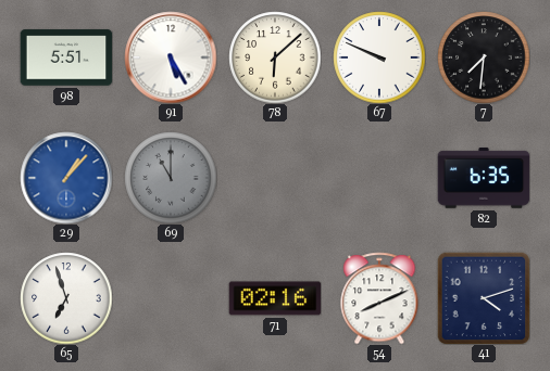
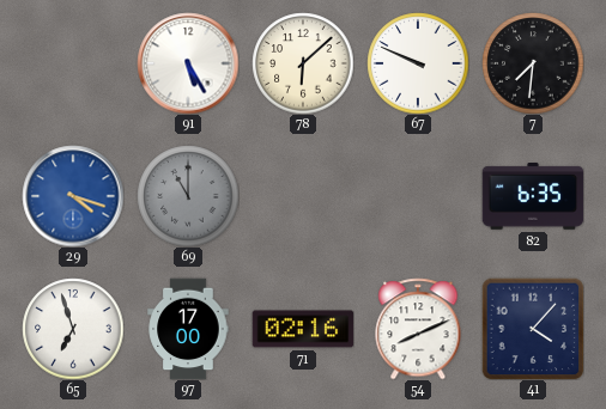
98: 5:51 -> none (66, 57)
29: 1:07 -> 4:18 (73, 196)
97: none -> 17:00 (188, 329)
41: 4:12 -> 4:07 (533, 329)
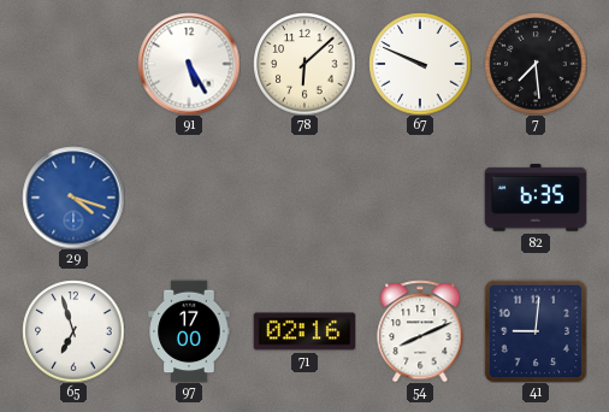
7: 7:31 -> 7:29 (536, 64)
69: 11:00 -> none (188, 196)
41: 4:07 -> 9:01 (536, 331)
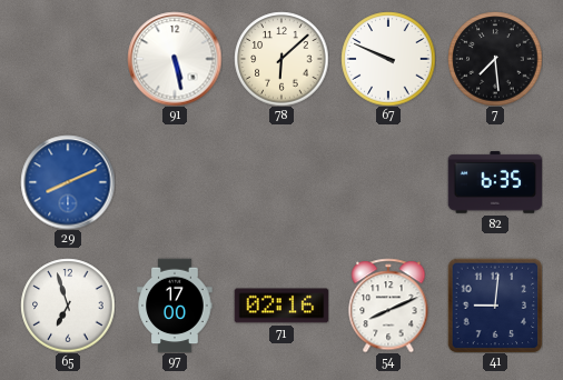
91: 5:25 -> 5:28 (175, 59)
29: 4:18 -> 8:11 (68, 182)
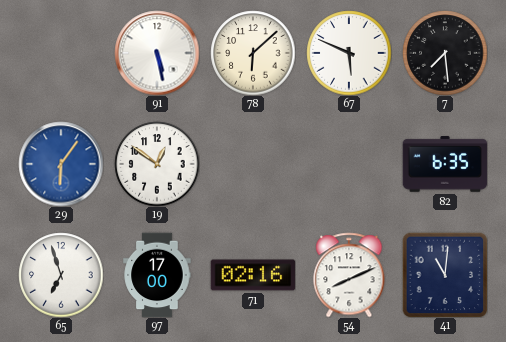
67: 9:49 -> 5:49 (349, 53)
29: 8:11 -> 6:06 (61, 164)
19: none -> 12:51 (157, 164)
41: 9:01 -> 11:01 (445, 275)
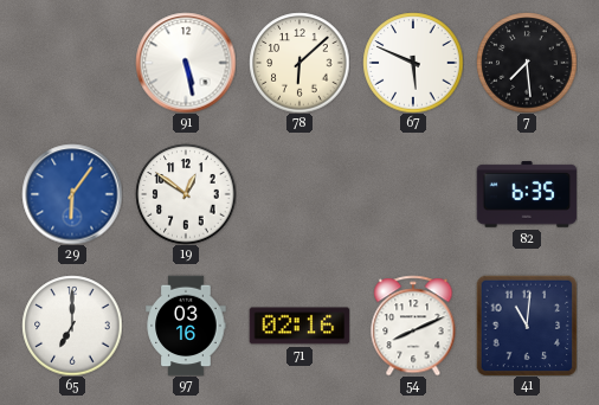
65: 6:57 -> 7:00 (72, 326)
97: 17:00 -> 03:16 (186, 326)
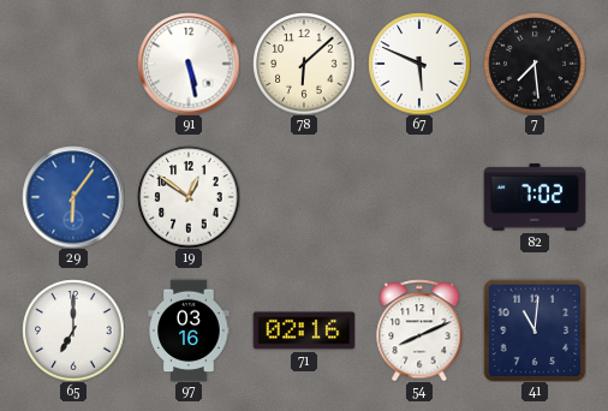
82: 6:35 -> 7:02 (535, 197)
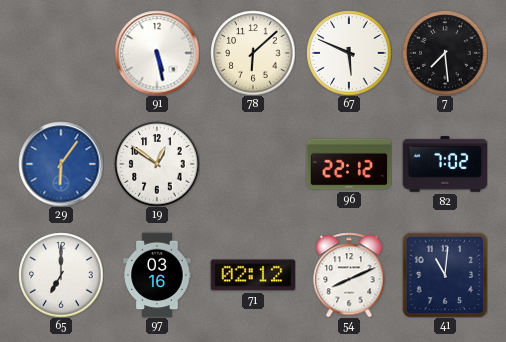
96: none -> 22:12 (349, 164)
71: 02:16 -> 02:12 (253, 275)
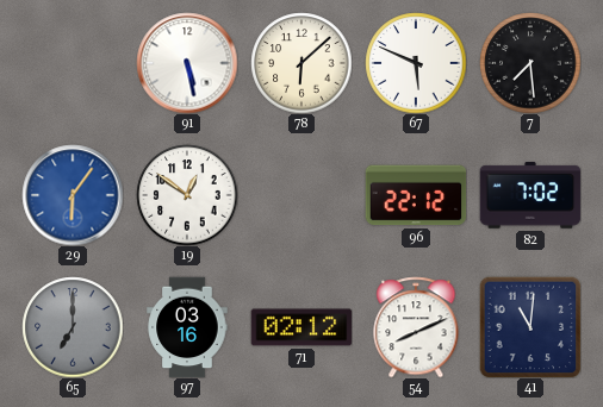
65 dial: white -> grey (73, 327)
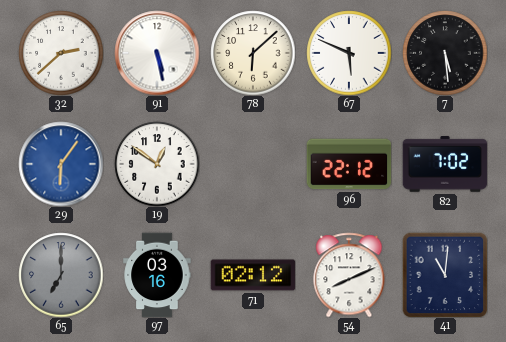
32: none -> 2:38 (61, 53)
7: 7:29 -> 5:29 (445, 53)
